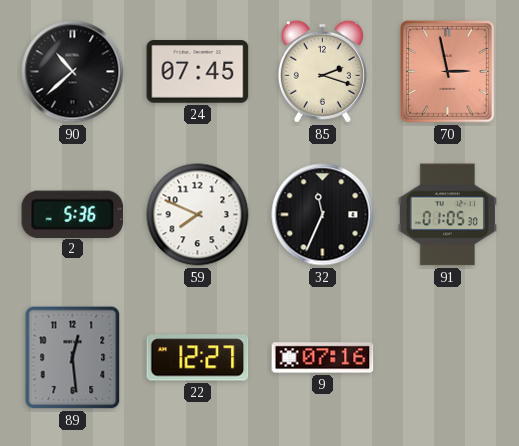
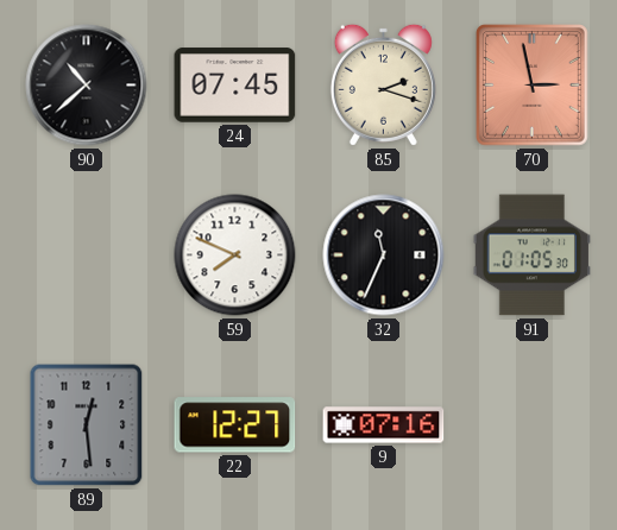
2: 5:36 -> none (73, 214)
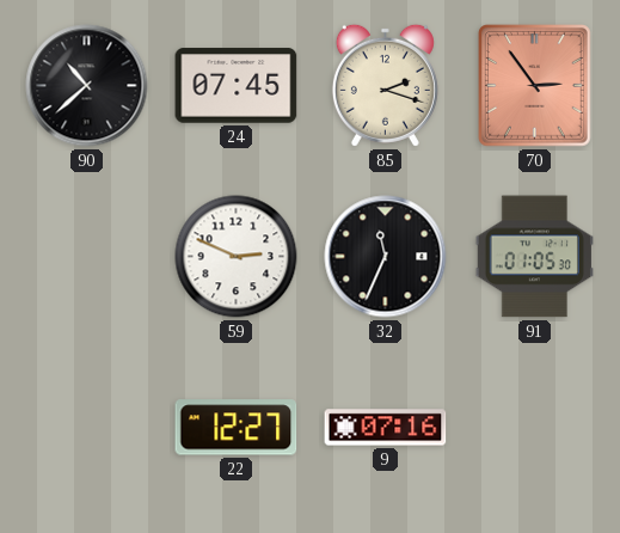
70: 2:58 -> 2:54 (535, 86)
59: 7:49 -> 2:49 (237, 257)
89: 12:29 -> none (87, 425)
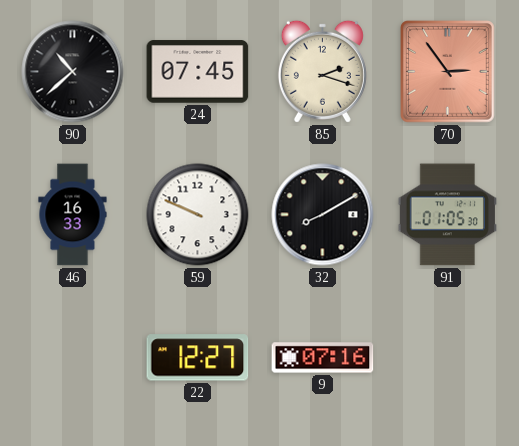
46: none -> 16:33 (73, 215)
59: 2:49 -> 9:49 (198, 215)
32: 11:34 -> 8:10 (323, 215)
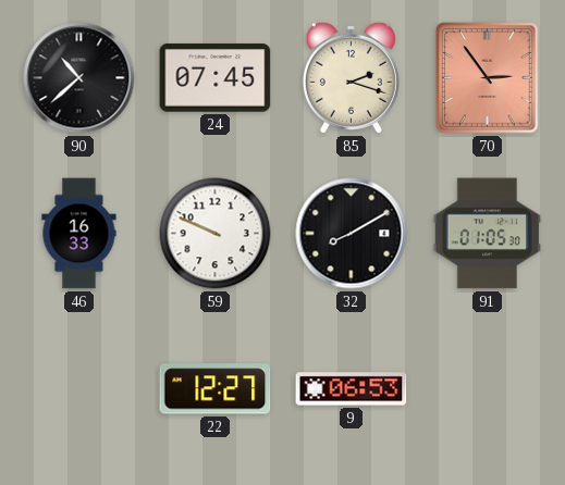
9: 07:16 -> 06:53 (352, 389)
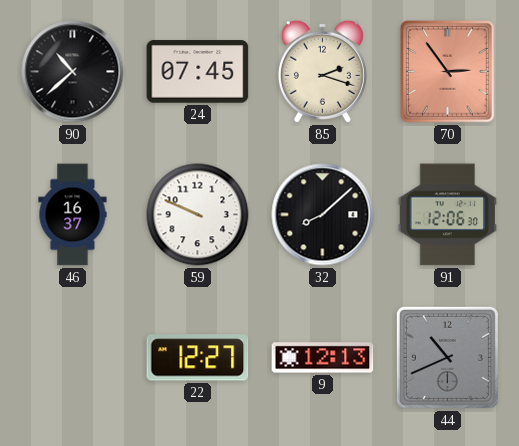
46: 16:33 -> 16:37 (73, 215)
32: 8:10 -> 8:08 (323, 215)
91: 01:05 -> 12:06 (447, 215)
9: 06:53 -> 12:13 (323, 358)
44: none -> 10:41 (447, 357)
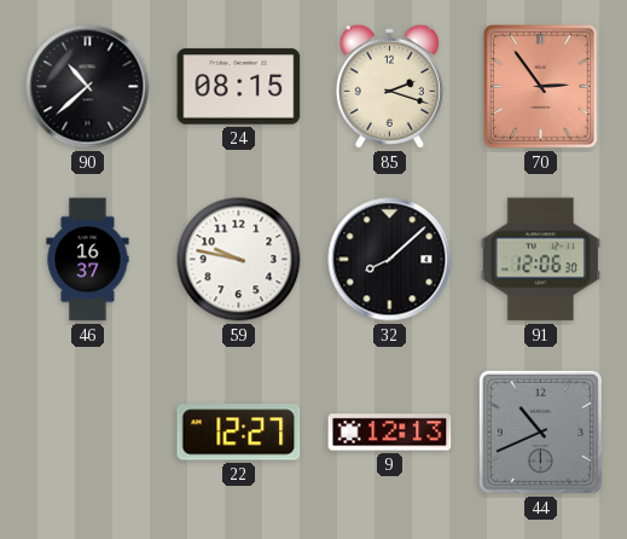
24: 07:45 -> 08:15 (239, 87)
59: 9:49 -> 9:47 (239, 260)
